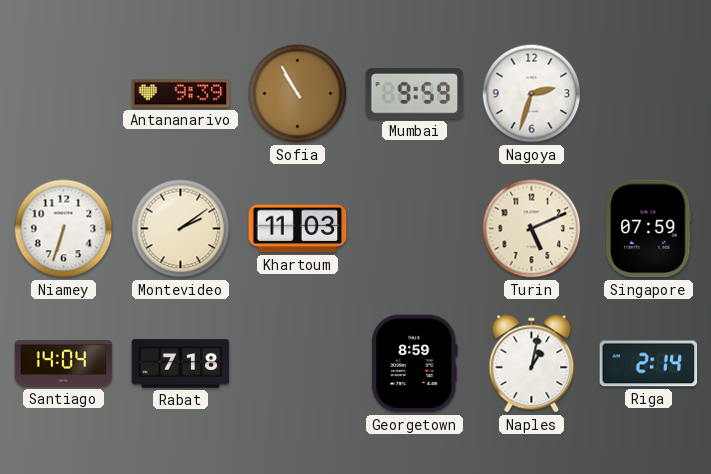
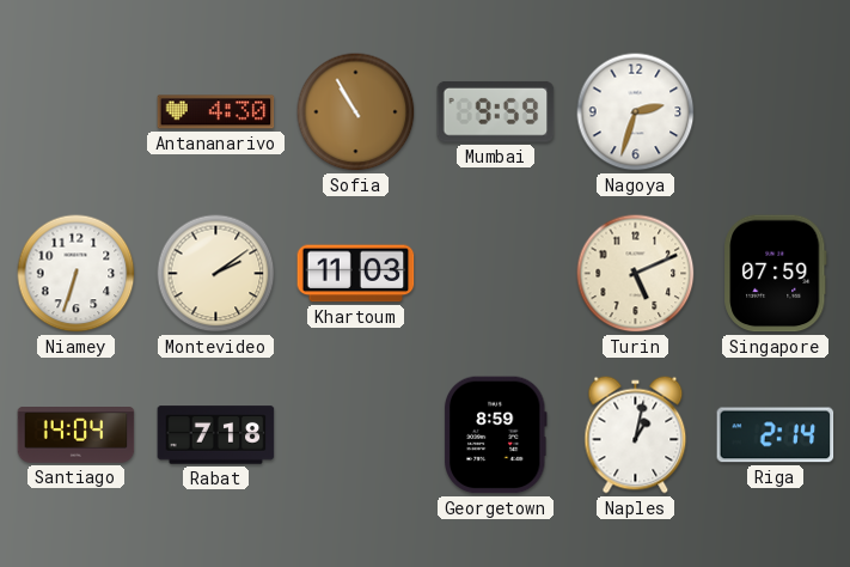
Antananarivo: 9:39 -> 4:30 (216, 112)
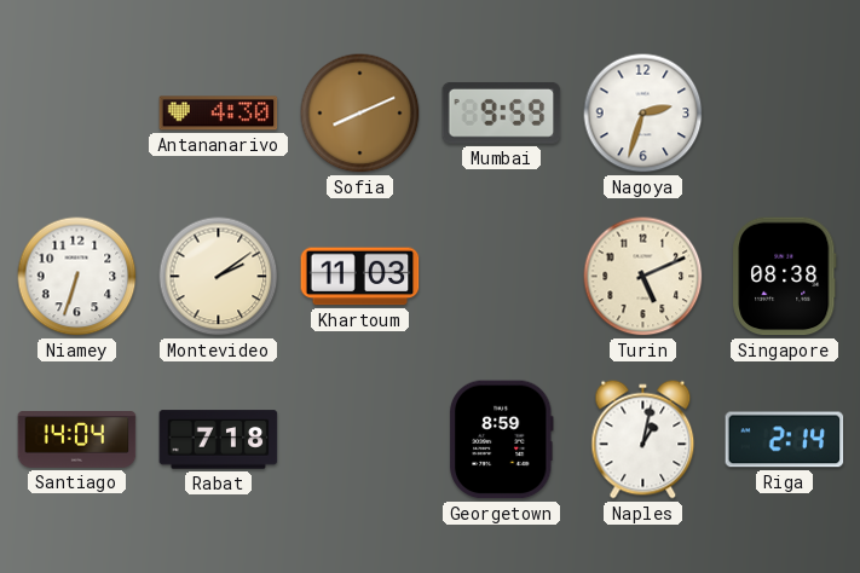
Sofia: 10:55 -> 8:11 (360, 114)
Singapore: 07:59 -> 08:38 (785, 277)
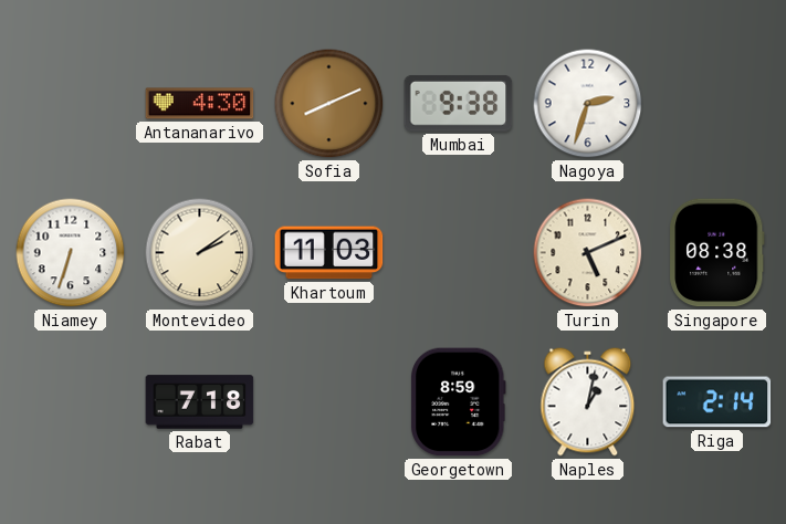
Mumbai: 9:59 -> 9:38 (459, 103)
Santiago: 14:04 -> none (77, 440)
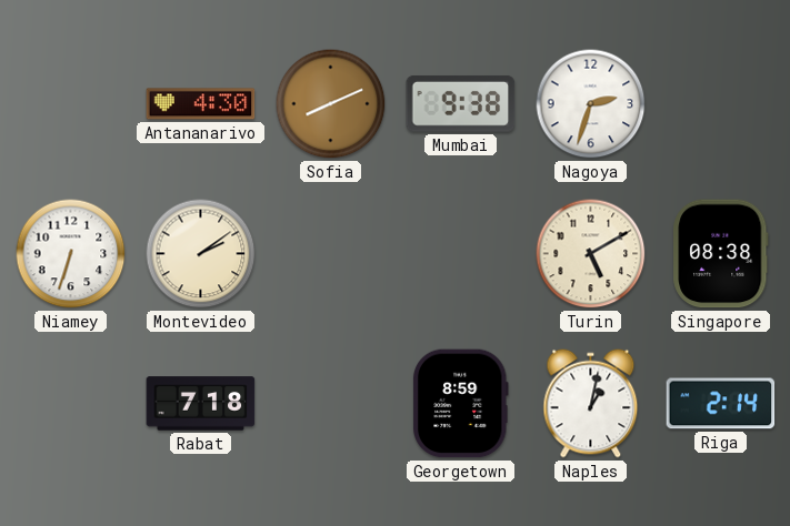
Khartoum: 11:03 -> none (329, 253)
Turin: 5:11 -> 5:10 (591, 254)
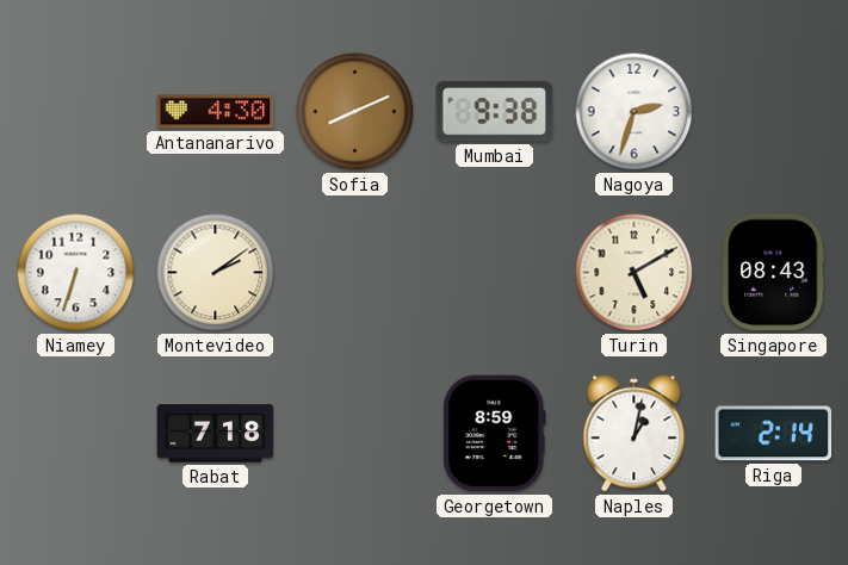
Singapore: 08:38 -> 08:43 (774, 273)
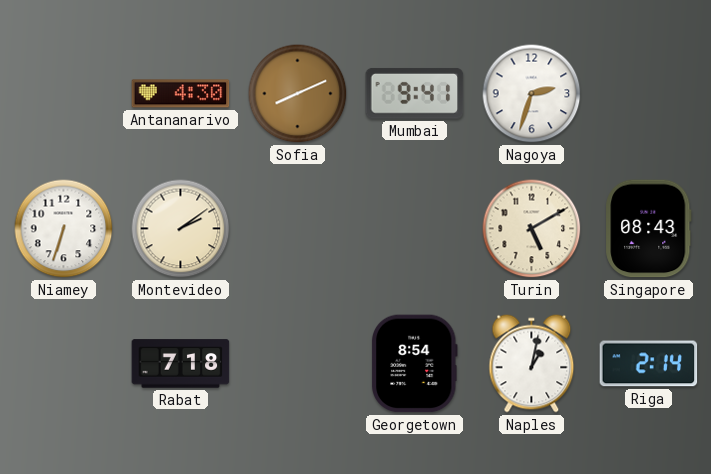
Mumbai: 9:38 -> 9:41 (415, 93)
Georgetown: 8:59 -> 8:54 (414, 364)
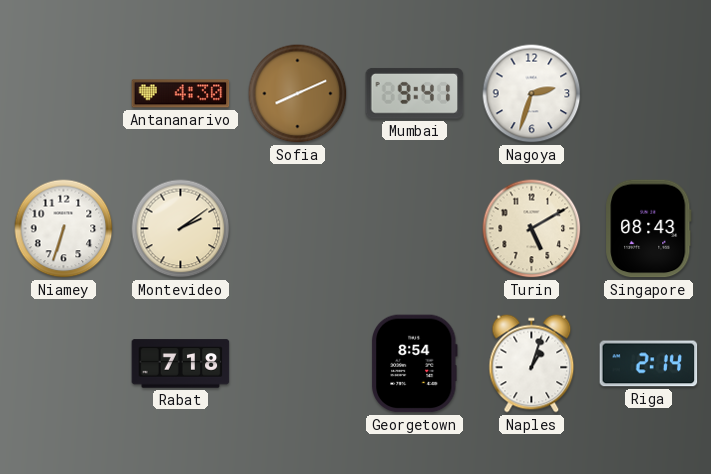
Naples: 1:02 -> 1:03 (532, 364)
